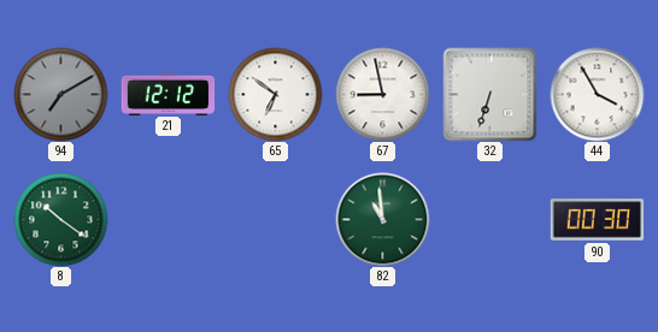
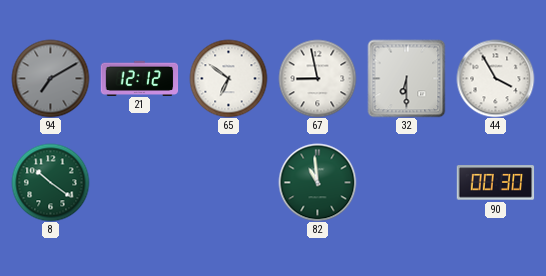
32: 6:33 -> 6:30 (406, 78)
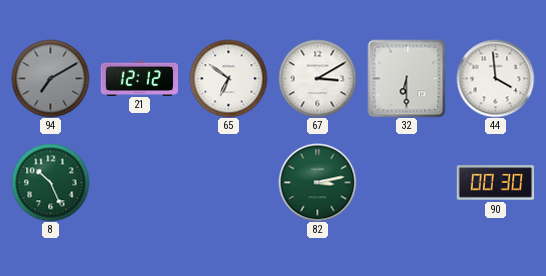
67: 8:58 -> 3:10 (317, 78)
44: 3:55 -> 3:59 (495, 78)
8: 10:21 -> 10:26 (50, 182)
82: 10:59 -> 3:13 (317, 182)
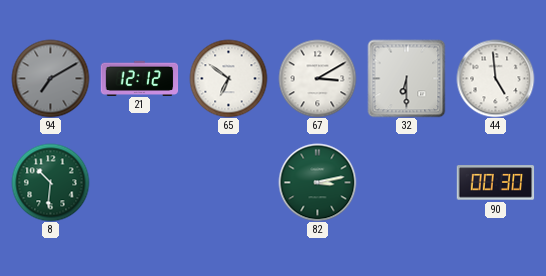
44: 3:59 -> 4:59 (495, 78)
8: 10:26 -> 10:31 (50, 182)
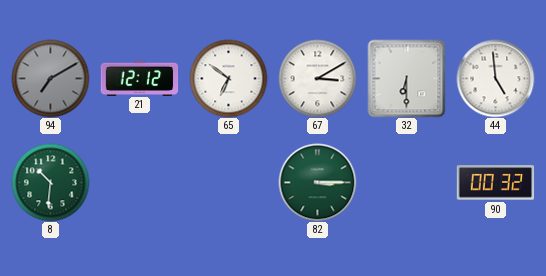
82: 3:13 -> 3:15 (317, 182)
90: 00:30 -> 00:32 (495, 183)
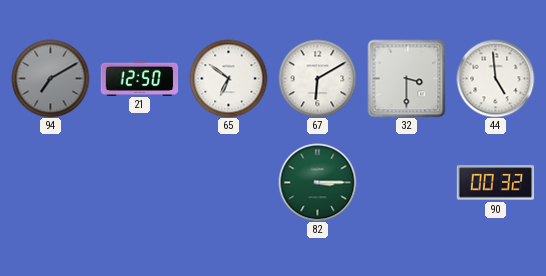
21: 12:12 -> 12:50 (139, 78)
67: 3:10 -> 6:10 (317, 78)
32: 6:30 -> 3:30 (406, 78)
8: 10:31 -> none (50, 182)
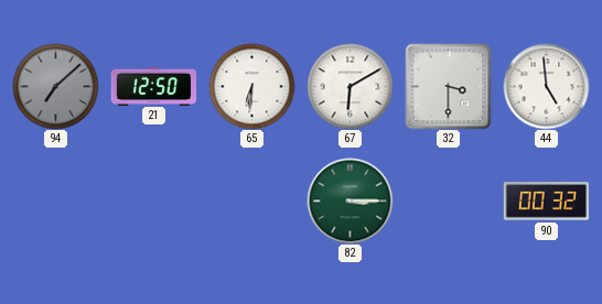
94: 7:10 -> 7:08 (55, 86)
65: 6:51 -> 6:31 (251, 86)
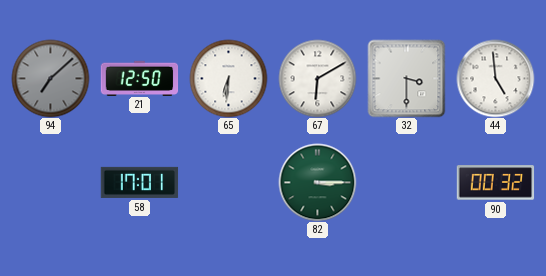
58: none -> 17:01 (139, 182)
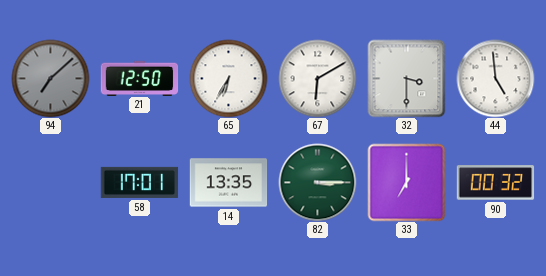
65: 6:31 -> 6:35 (228, 78)
14: none -> 13:35 (228, 183)
33: none -> 7:00 (406, 182)
